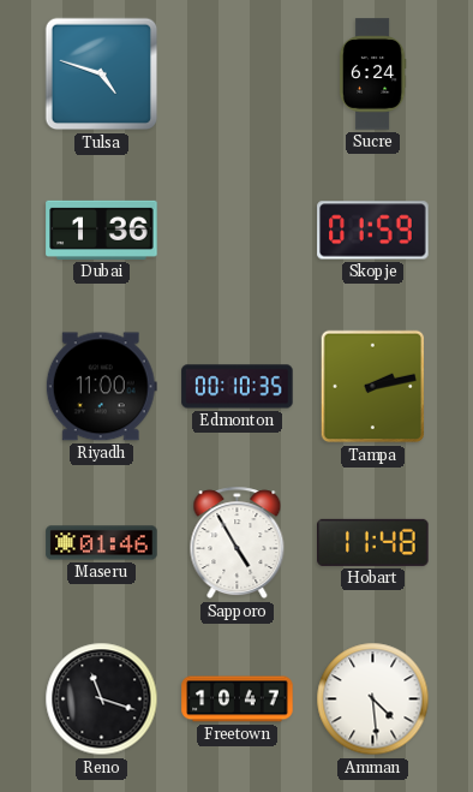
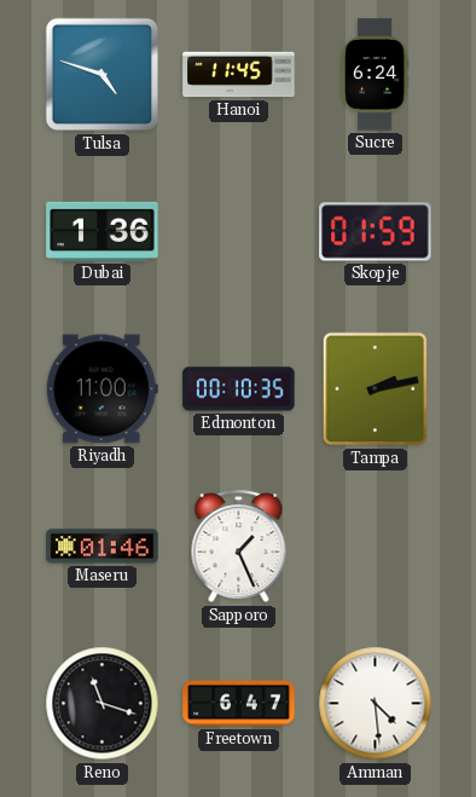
Hanoi: none -> 11:45 (239, 75)
Sapporo: 4:55 -> 1:26 (239, 547)
Hobart: 11:48 -> none (373, 542)
Freetown: 10:47 -> 6:47 (239, 704)
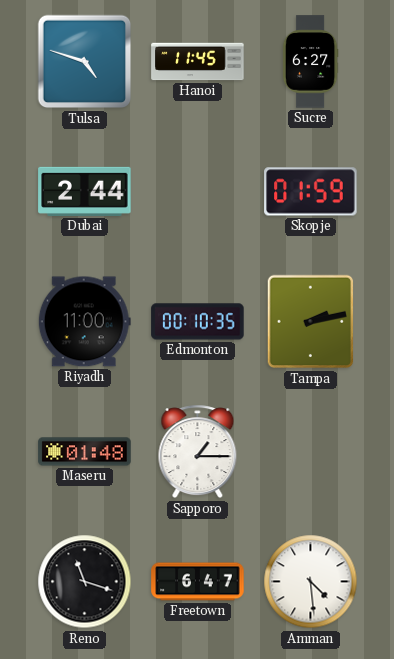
Sucre: 6:24 -> 6:27 (310, 62)
Dubai: 1:36 -> 2:44 (85, 191)
Maseru: 01:46 -> 01:48 (85, 452)
Sapporo: 1:26 -> 1:15 (198, 452)
